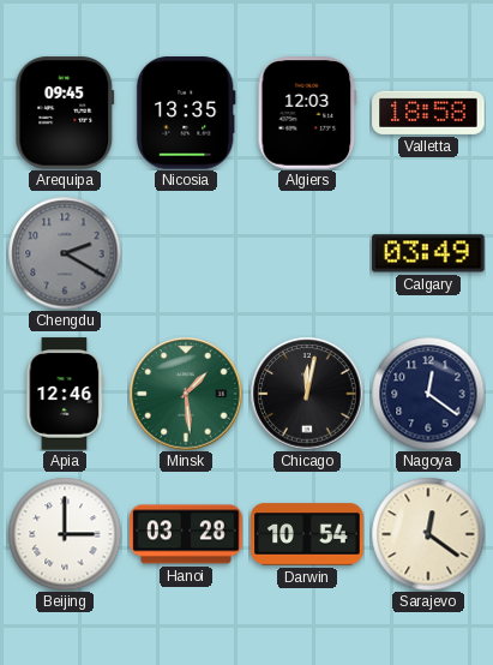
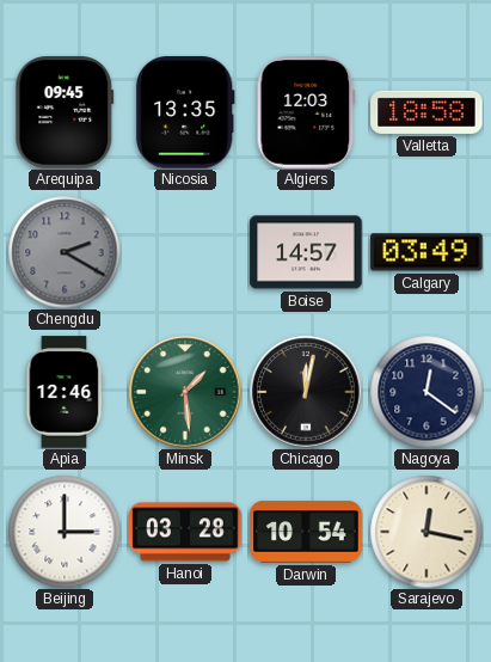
Boise: none -> 14:57 (306, 252)
Sarajevo: 12:21 -> 12:17 (426, 532)
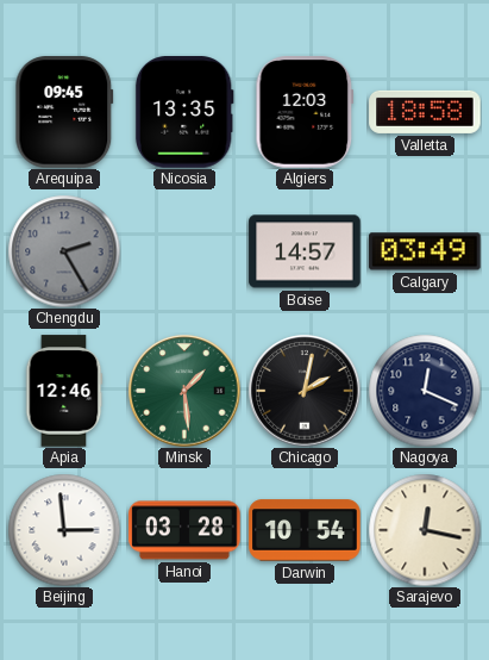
Chengdu: 2:20 -> 2:25 (64, 251)
Chicago: 12:02 -> 2:02 (305, 391)
Nagoya: 12:21 -> 12:19 (425, 391)
Beijing: 3:00 -> 2:59 (64, 530)
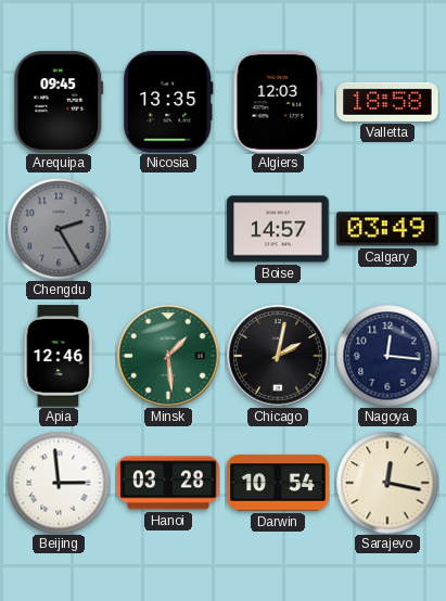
Nagoya: 12:19 -> 12:16 (387, 356)
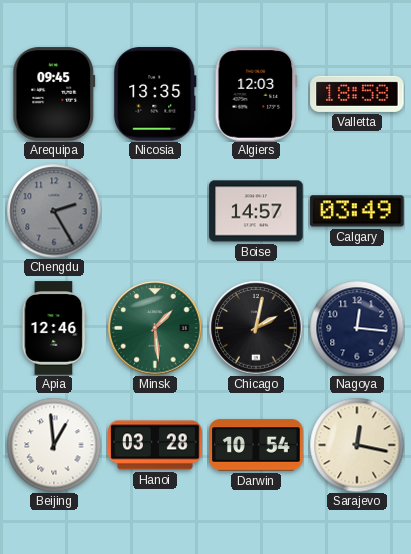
Beijing: 2:59 -> 12:59 (54, 445)
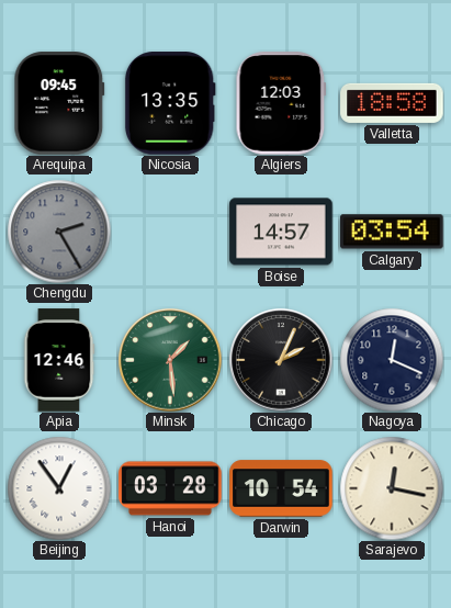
Calgary: 03:49 -> 03:54 (392, 232)
Chicago: 2:02 -> 2:04 (281, 360)
Nagoya: 12:16 -> 12:19 (392, 360)
Beijing: 12:59 -> 12:54 (59, 488)
